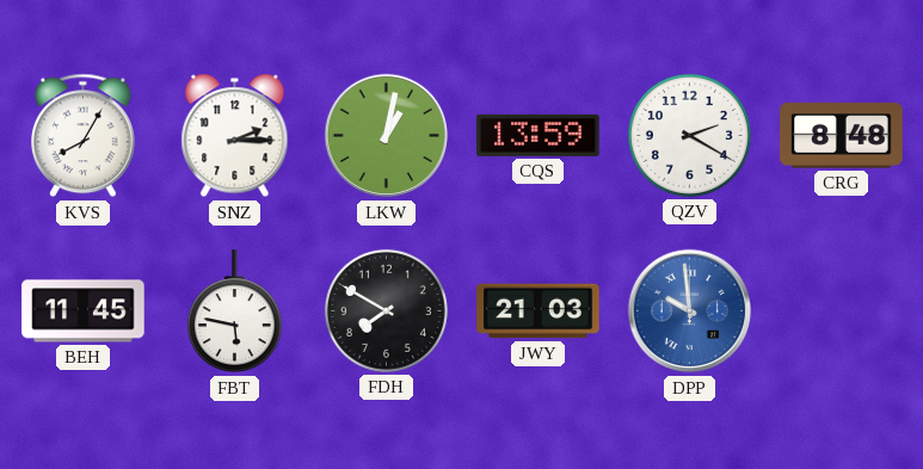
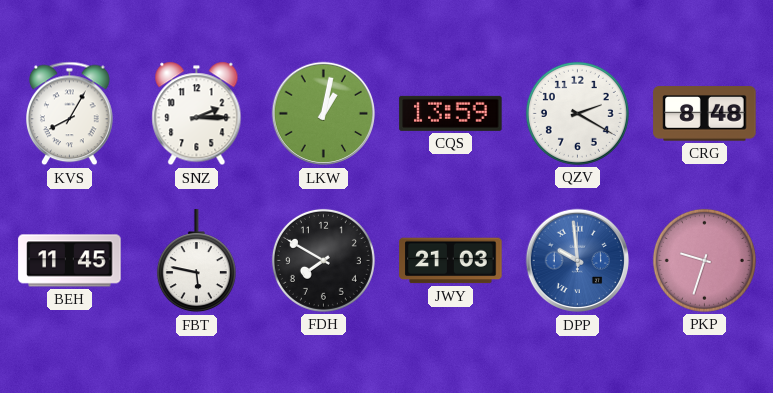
PKP: none -> 9:33 (704, 260)
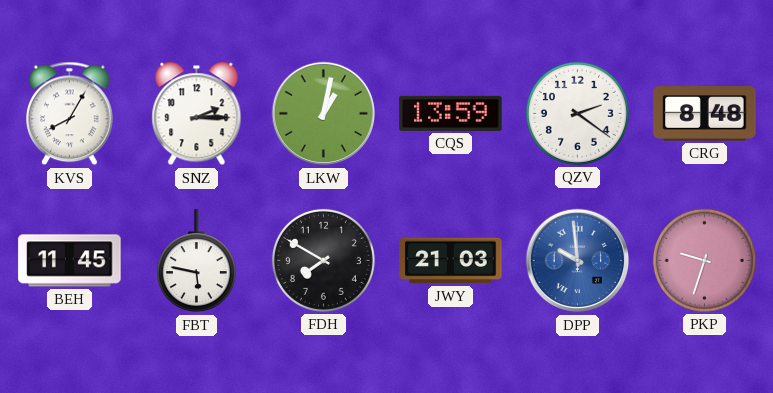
QZV: 2:20 -> 2:21 (577, 113)
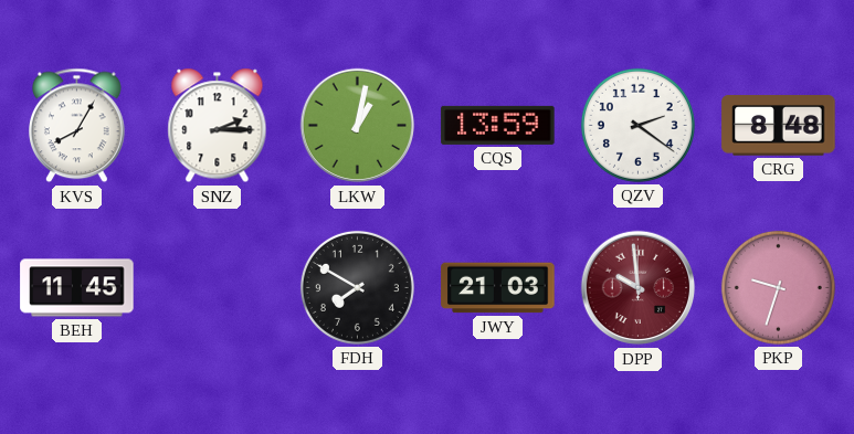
FBT: 5:47 -> none (196, 261)
DPP dial: blue -> burgundy (639, 288)
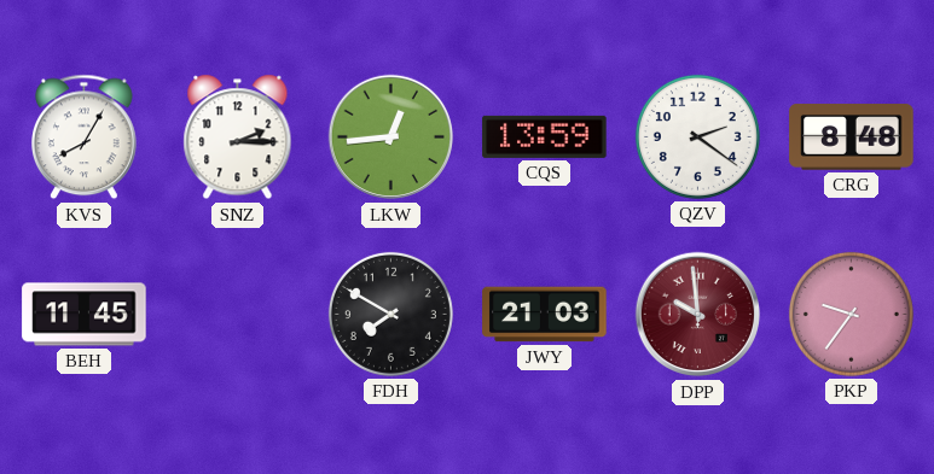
LKW: 1:02 -> 12:44 (391, 137)
PKP: 9:33 -> 9:36 (851, 314)
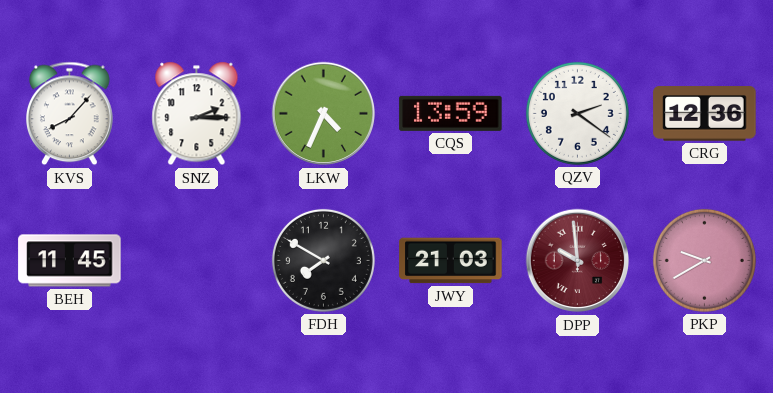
KVS: 8:05 -> 8:07 (70, 114)
LKW: 12:44 -> 4:34 (324, 114)
CRG: 8:48 -> 12:36 (705, 114)
PKP: 9:36 -> 9:40 (704, 260)
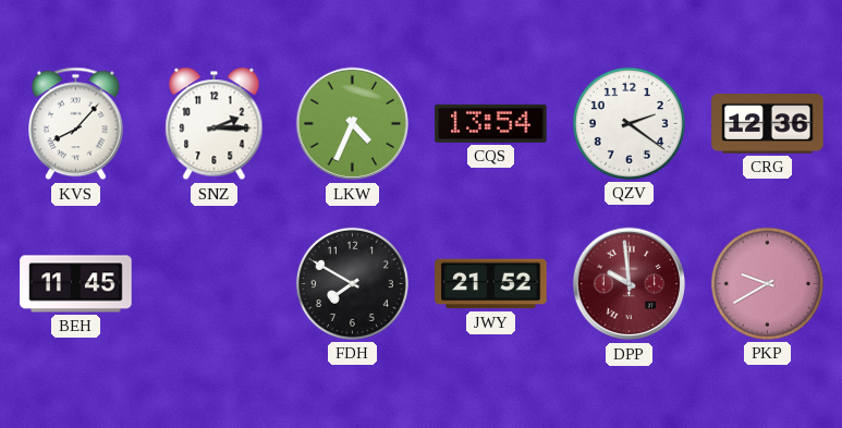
CQS: 13:59 -> 13:54 (491, 123)
JWY: 21:03 -> 21:52 (491, 284)
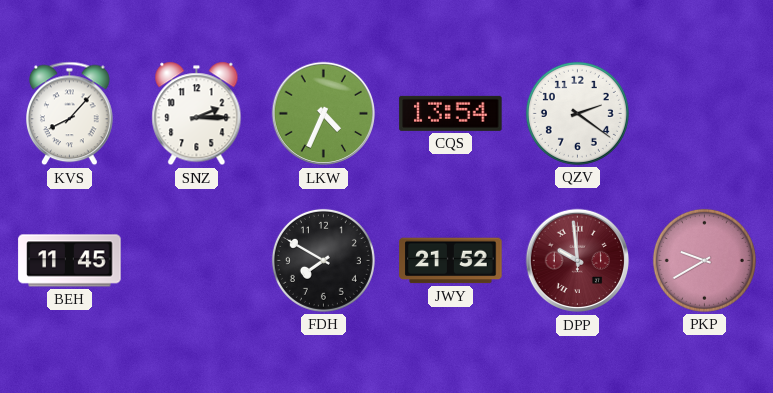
CRG: 12:36 -> none (768, 124)
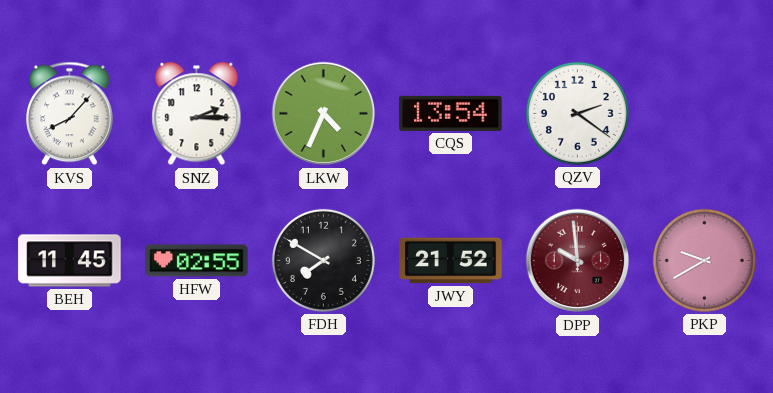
HFW: none -> 02:55 (197, 261)
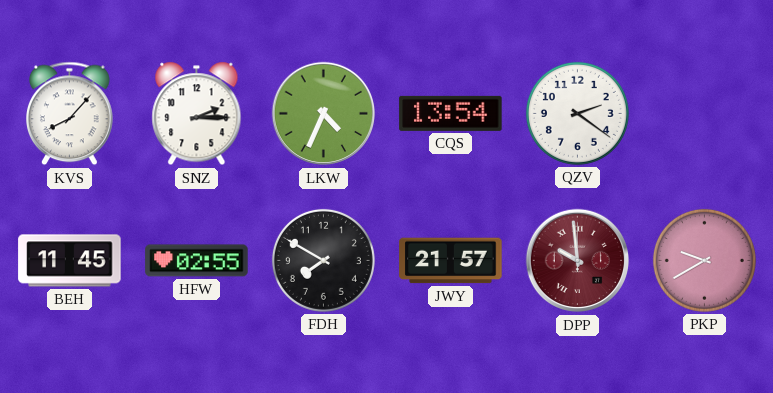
JWY: 21:52 -> 21:57 (451, 261)
